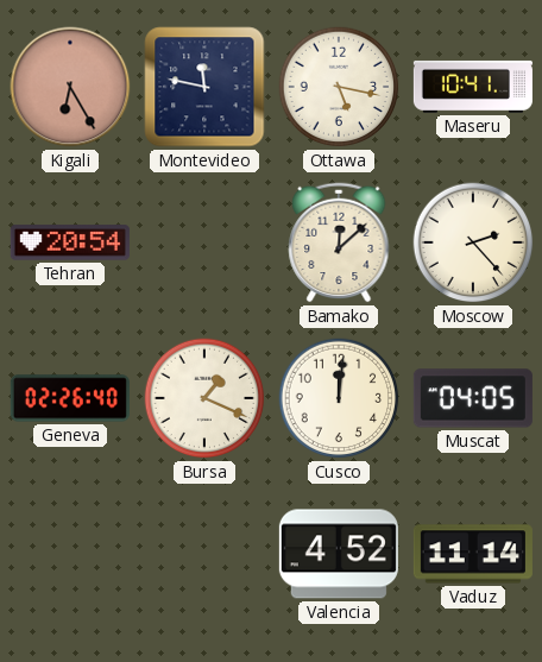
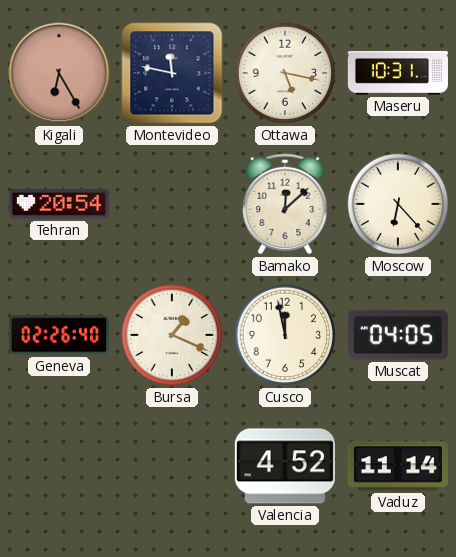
Maseru: 10:41 -> 10:31 (398, 73)
Moscow: 2:23 -> 6:23 (398, 204)
Cusco: 12:01 -> 11:58 (285, 335)
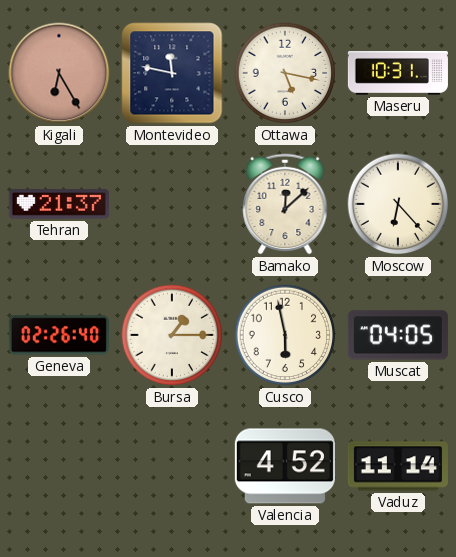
Tehran: 20:54 -> 21:37 (59, 204)
Bursa: 1:19 -> 1:15 (172, 335)
Cusco: 11:58 -> 5:58 (285, 335)
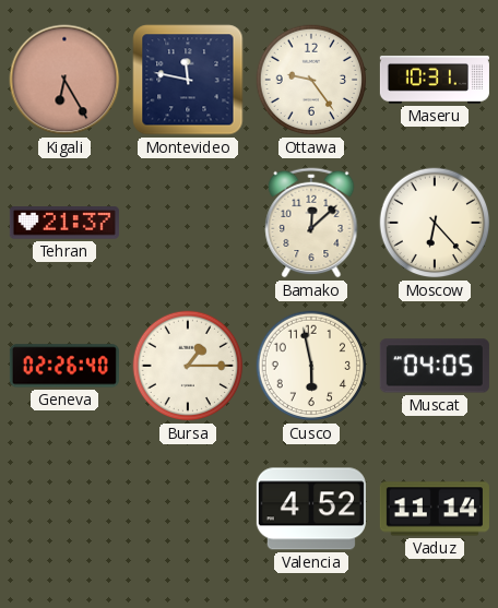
Ottawa: 5:17 -> 9:24 (311, 80)
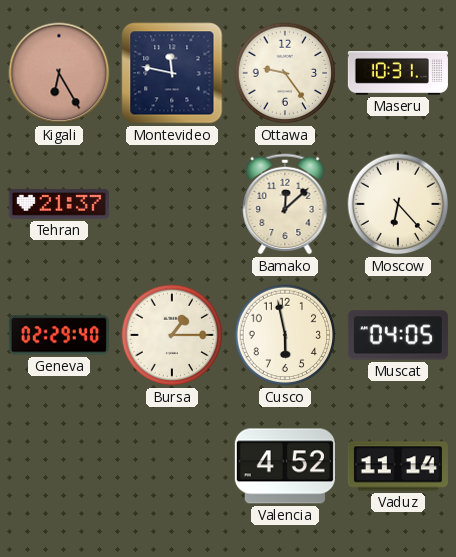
Geneva: 02:26 -> 02:29 (59, 335)
